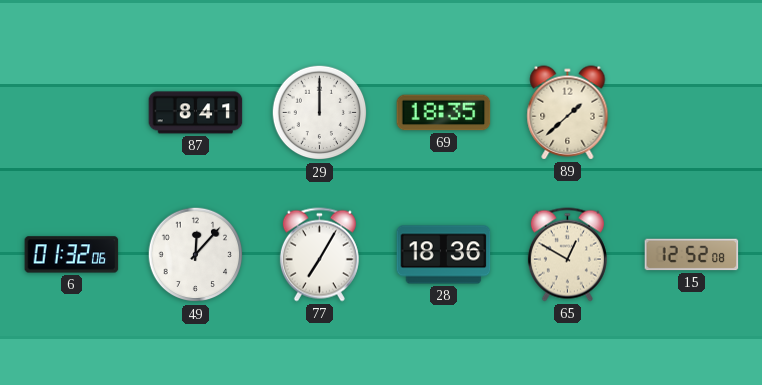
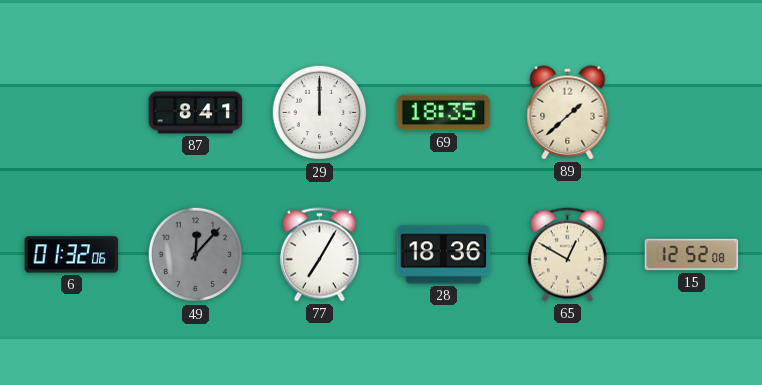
49 dial: white -> grey (196, 255)
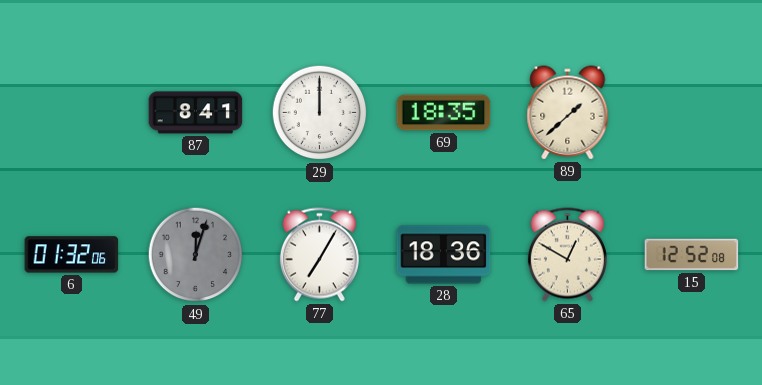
49: 12:07 -> 12:03 (196, 255)
